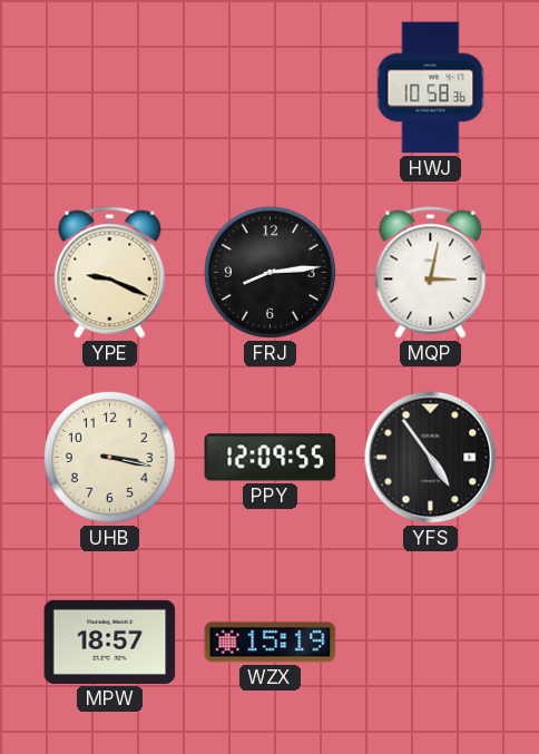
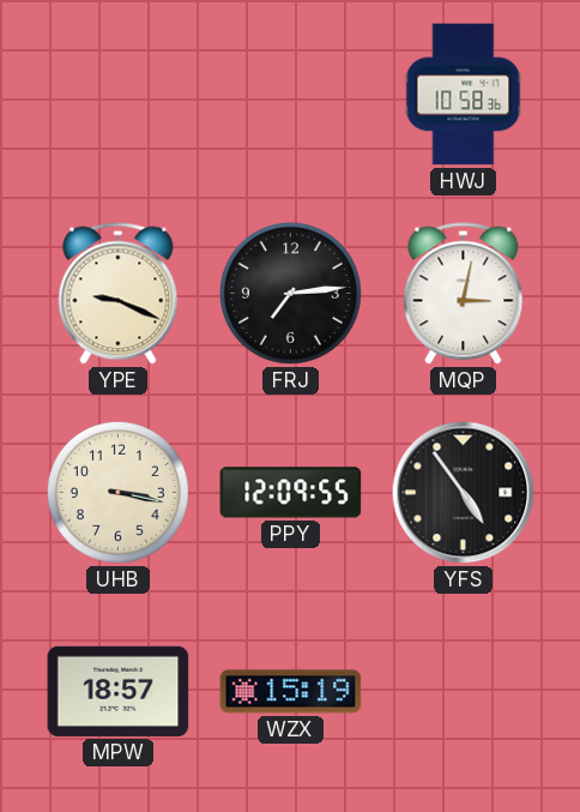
FRJ: 8:14 -> 7:14 (290, 293)
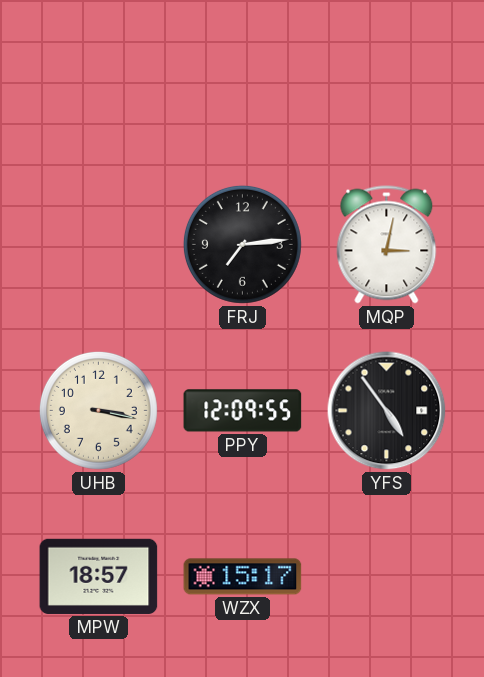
HWJ: 10:58 -> none (464, 95)
YPE: 9:19 -> none (119, 294)
WZX: 15:19 -> 15:17 (243, 577)
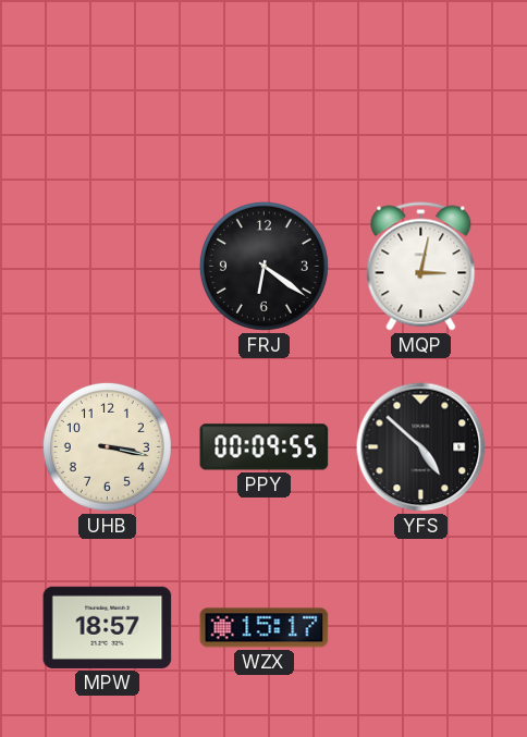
FRJ: 7:14 -> 6:21 (263, 266)
PPY: 12:09 -> 00:09 (265, 447)
YFS: 4:54 -> 4:52 (421, 447)
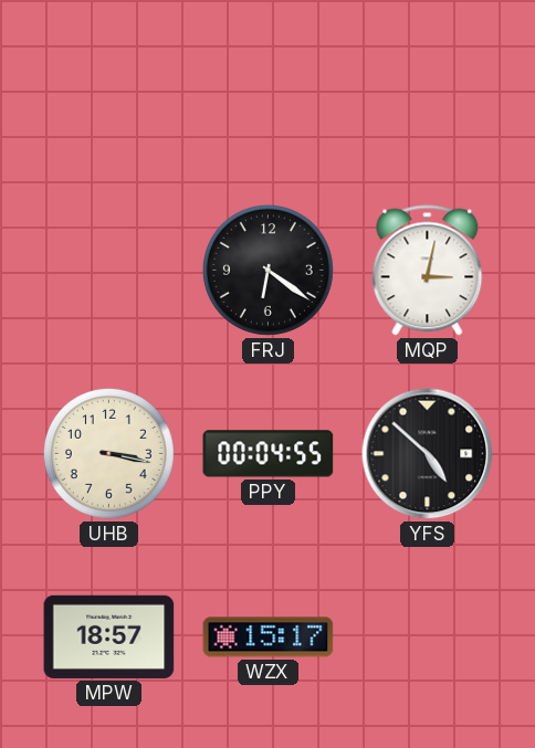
PPY: 00:09 -> 00:04 (269, 454)
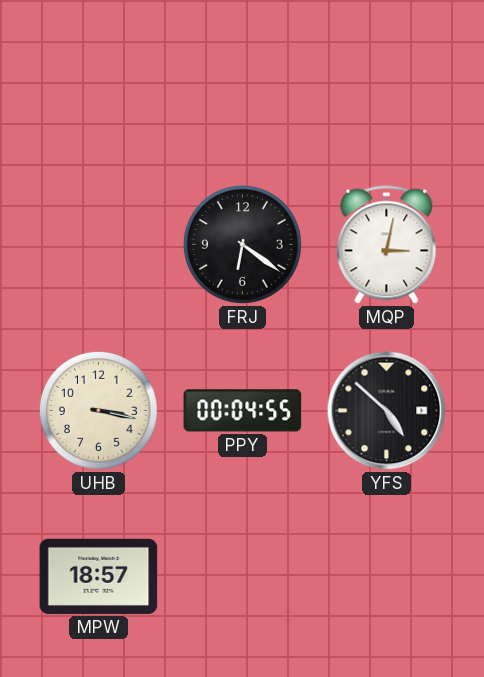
WZX: 15:17 -> none (269, 638)
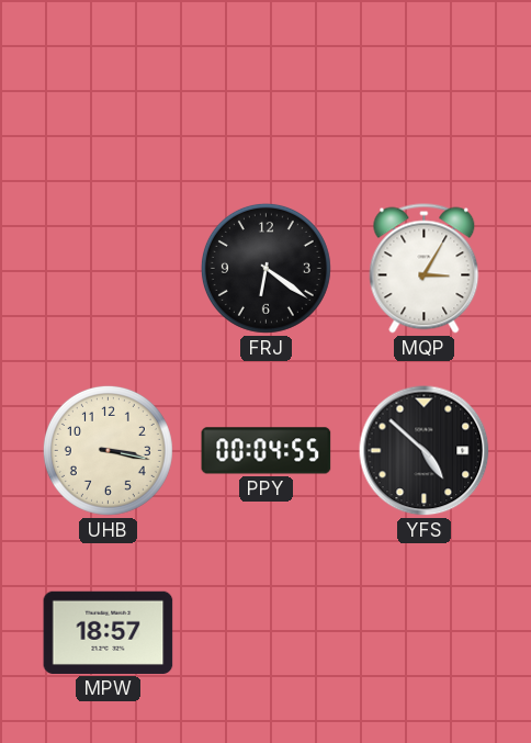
MQP: 3:02 -> 3:05 (425, 269)
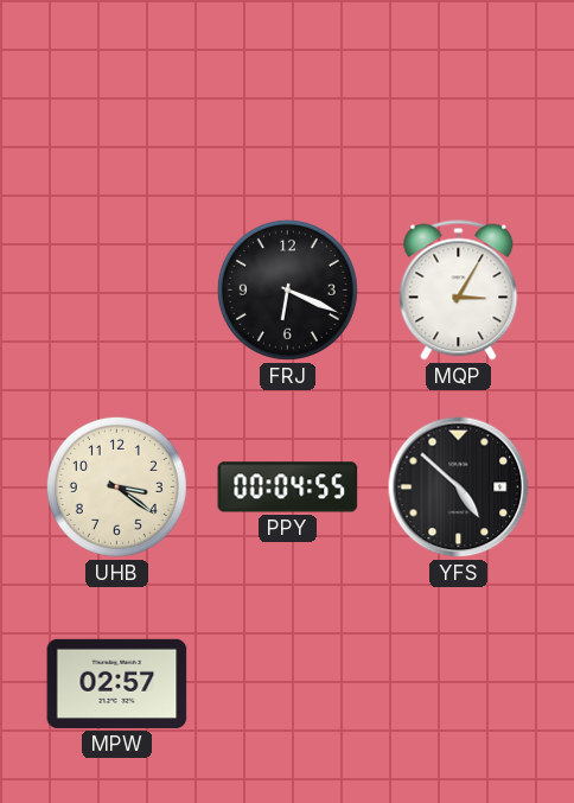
FRJ: 6:21 -> 6:19 (287, 289)
UHB: 3:17 -> 3:21 (116, 486)
MPW: 18:57 -> 02:57 (117, 683)
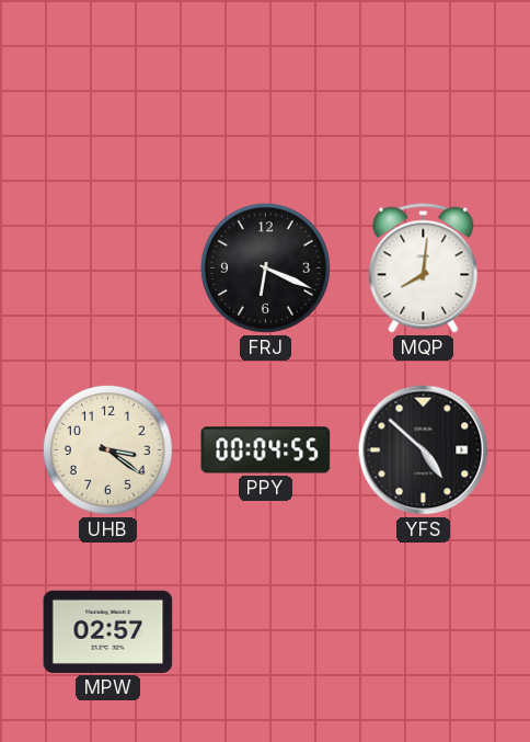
MQP: 3:05 -> 8:01 (424, 269)
